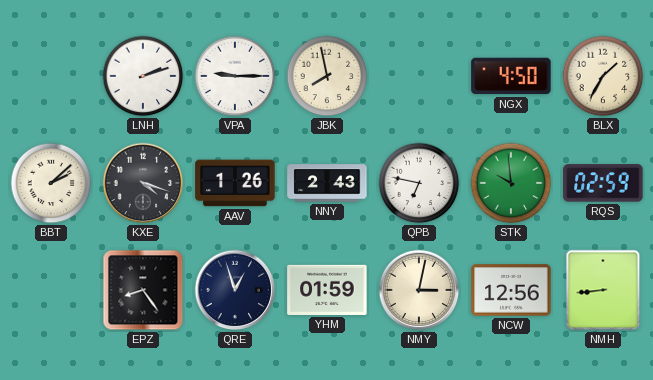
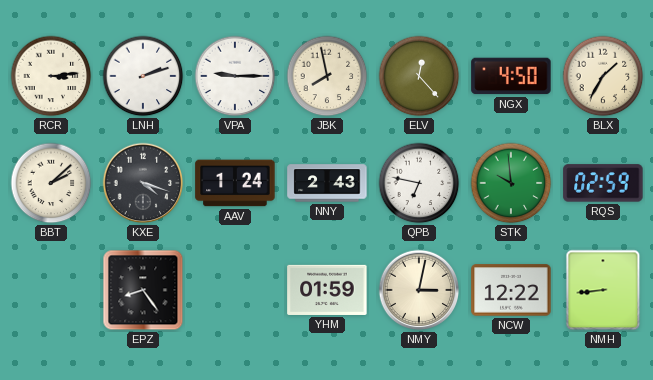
RCR: none -> 3:14 (51, 76)
ELV: none -> 12:23 (419, 76)
AAV: 1:26 -> 1:24 (235, 183)
QRE: 12:57 -> none (235, 290)
NCW: 12:56 -> 12:22 (511, 290)
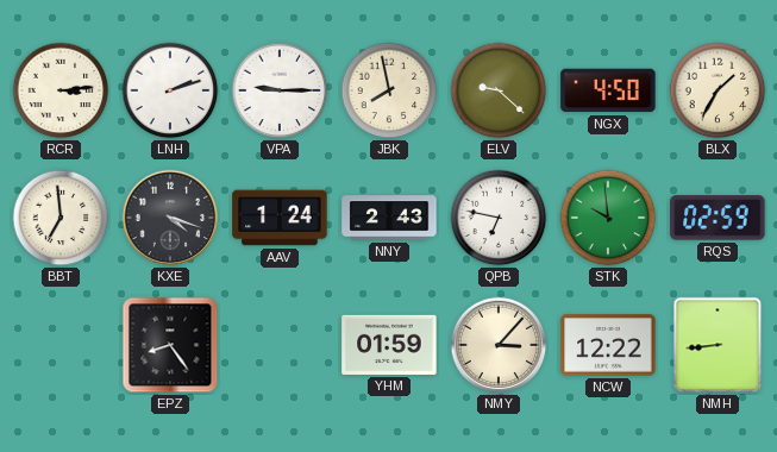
ELV: 12:23 -> 9:22 (499, 90)
BBT: 2:08 -> 6:59 (61, 218)
NMY: 3:02 -> 3:07 (499, 345)
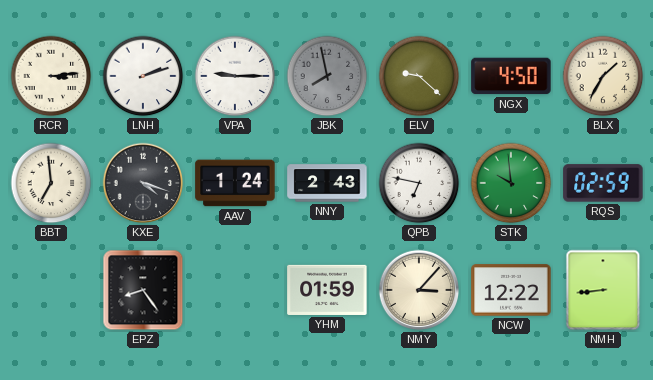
JBK dial: cream -> grey (327, 76)
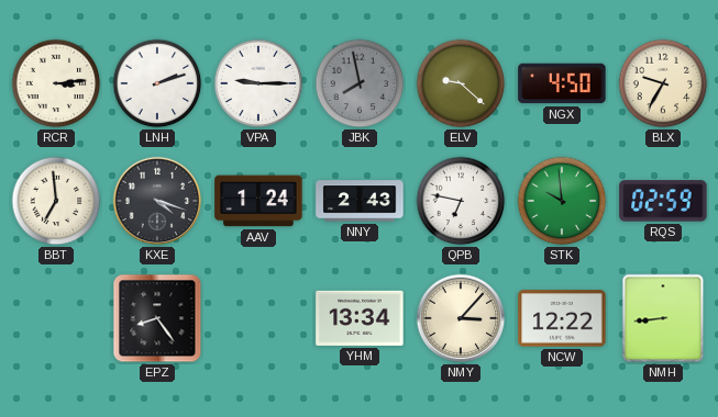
BLX: 1:35 -> 9:35 (663, 83)
YHM: 01:59 -> 13:34 (360, 318)
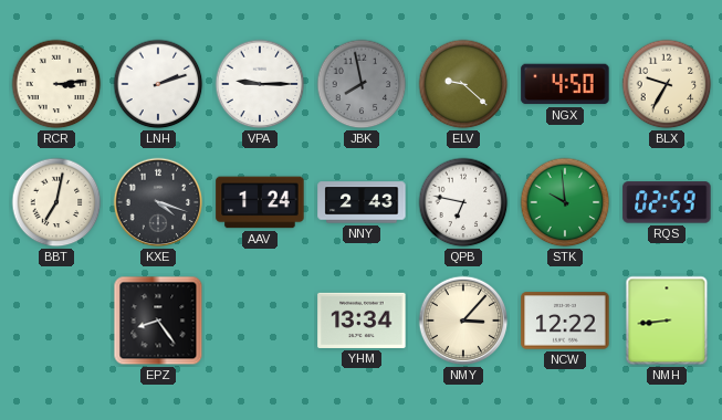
BBT: 6:59 -> 7:02 (56, 202)
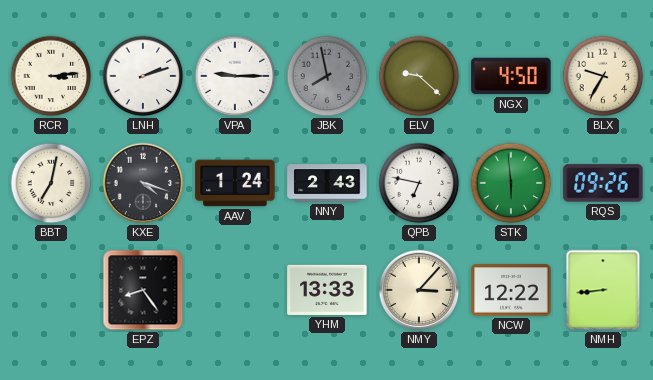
STK: 9:59 -> 5:59 (511, 183)
RQS: 02:59 -> 09:26 (603, 183)
YHM: 13:34 -> 13:33 (327, 290)
